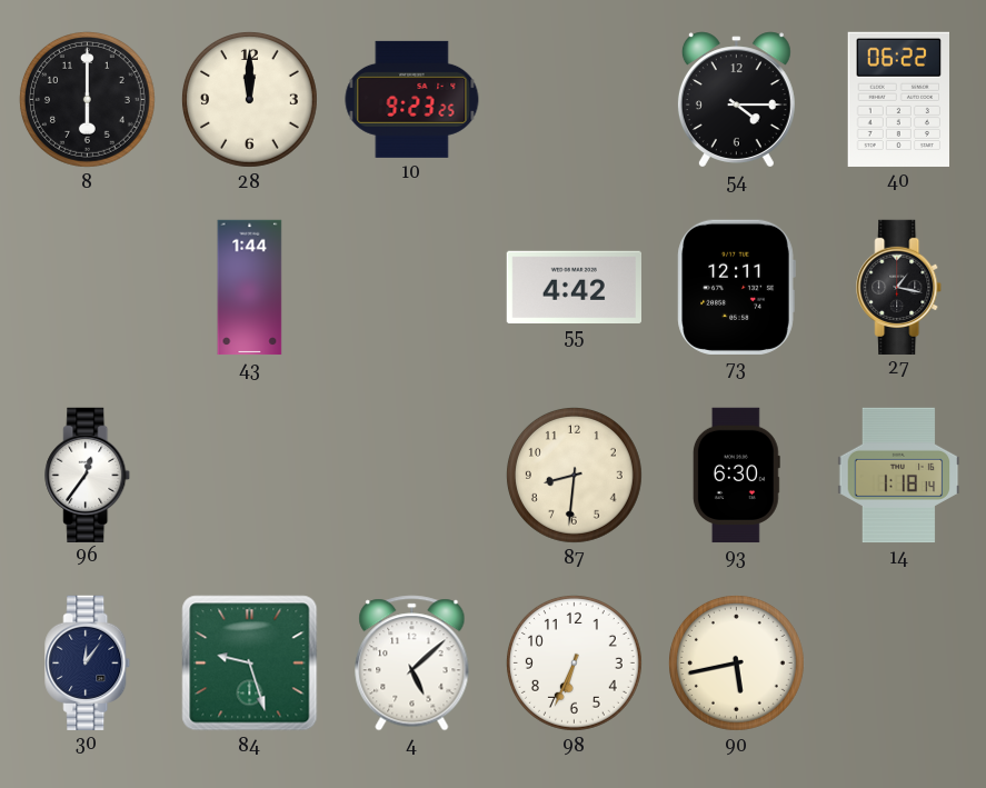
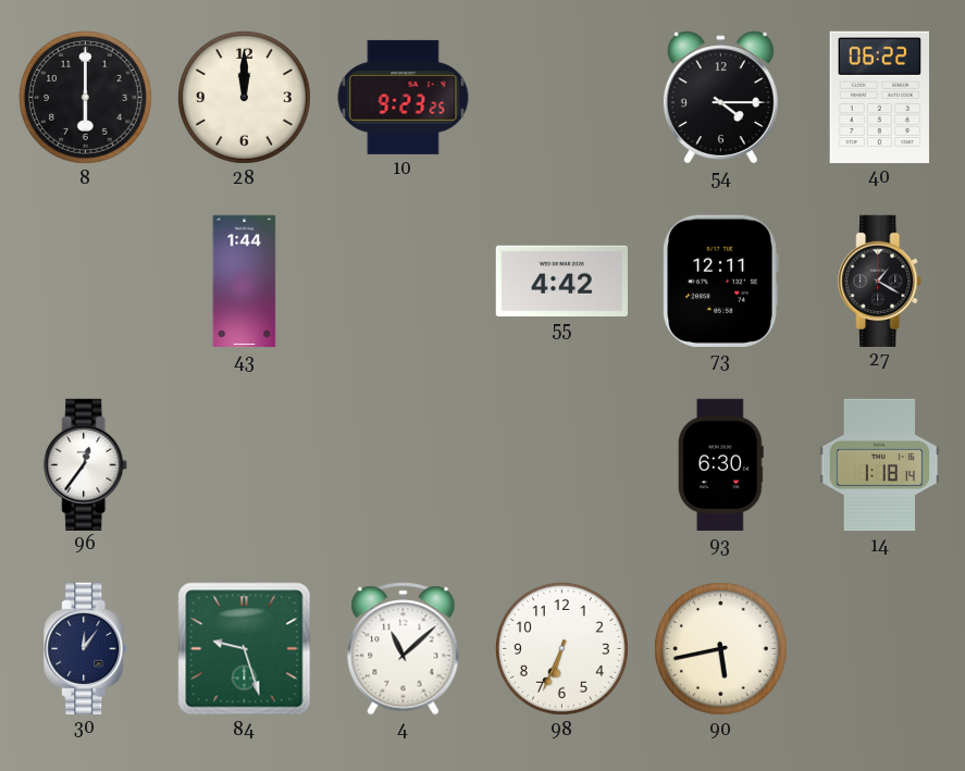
27: 1:17 -> 1:20 (880, 281)
87: 8:31 -> none (574, 475)
4: 5:08 -> 11:08 (404, 649)
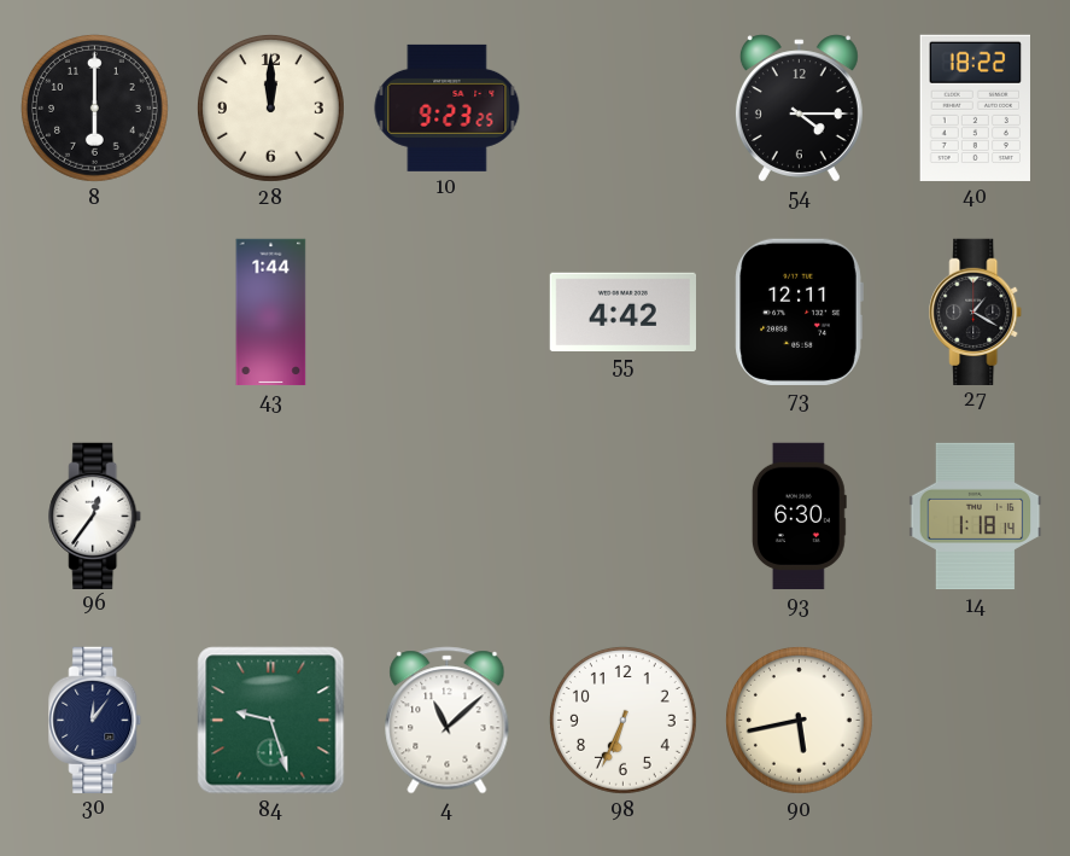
40: 06:22 -> 18:22 (975, 107)
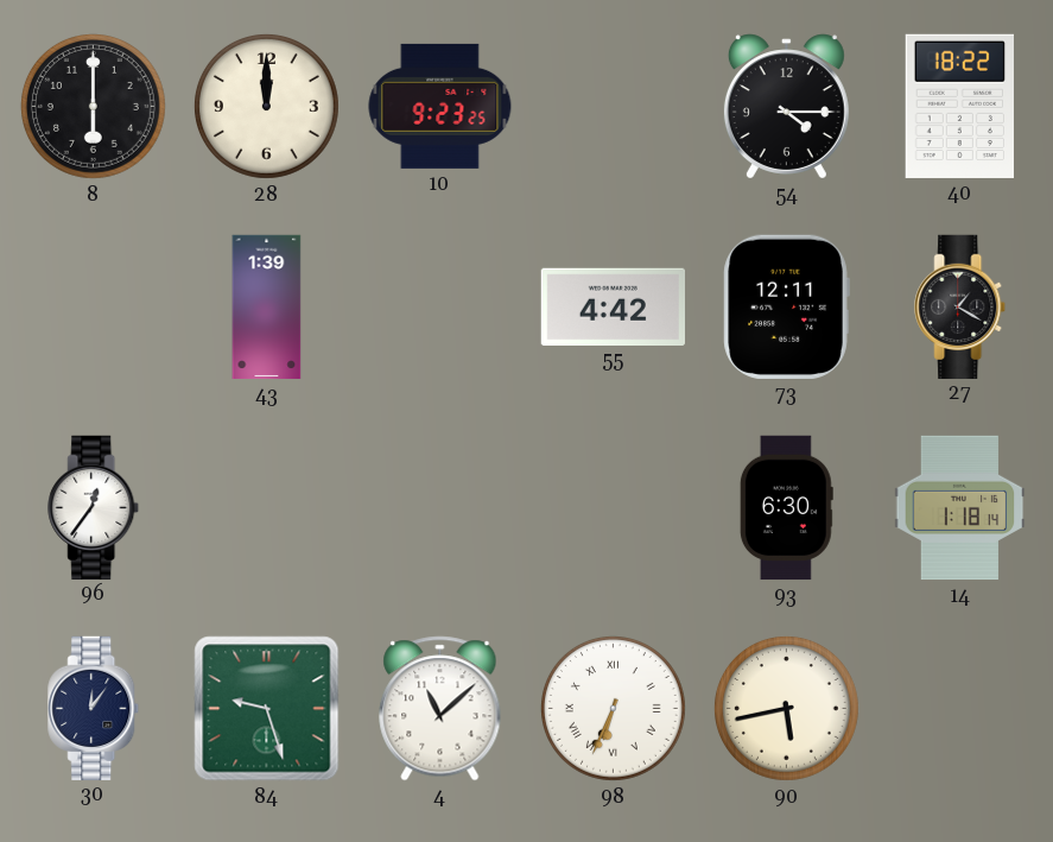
43: 1:44 -> 1:39 (267, 308)
98 numerals: Arabic -> Roman (613, 708)
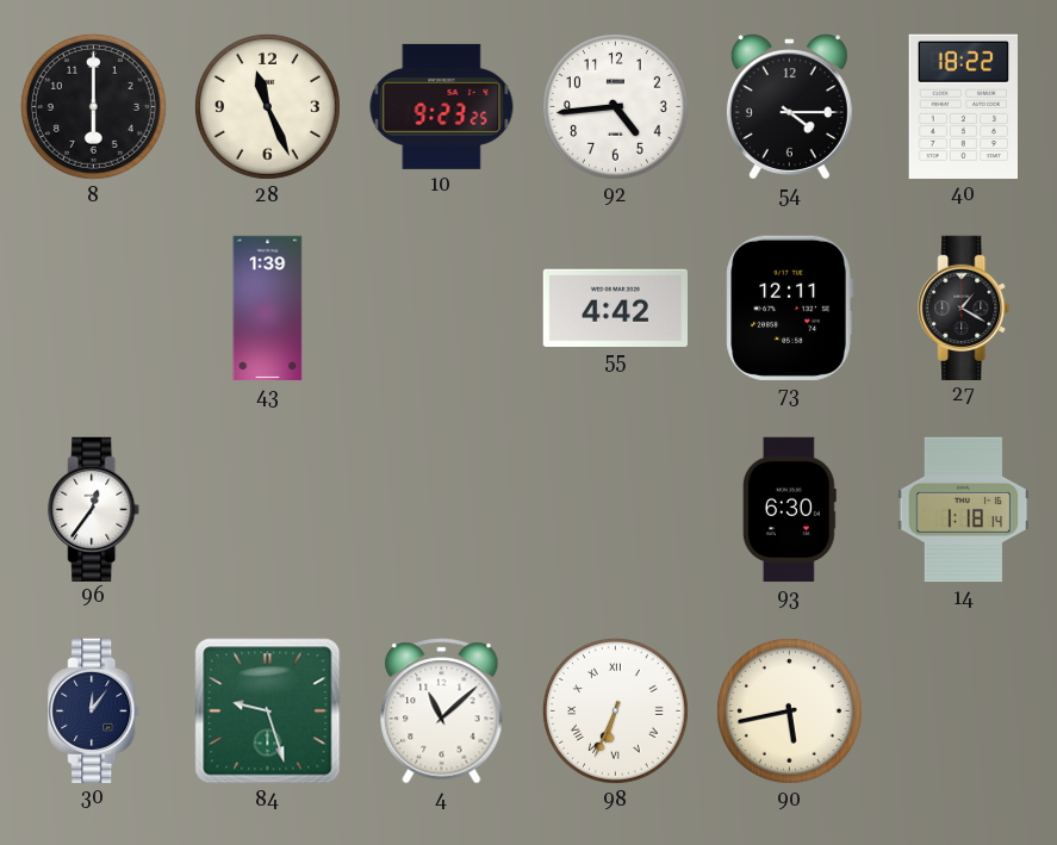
28: 12:00 -> 11:26 (267, 106)
92: none -> 4:44 (615, 106)
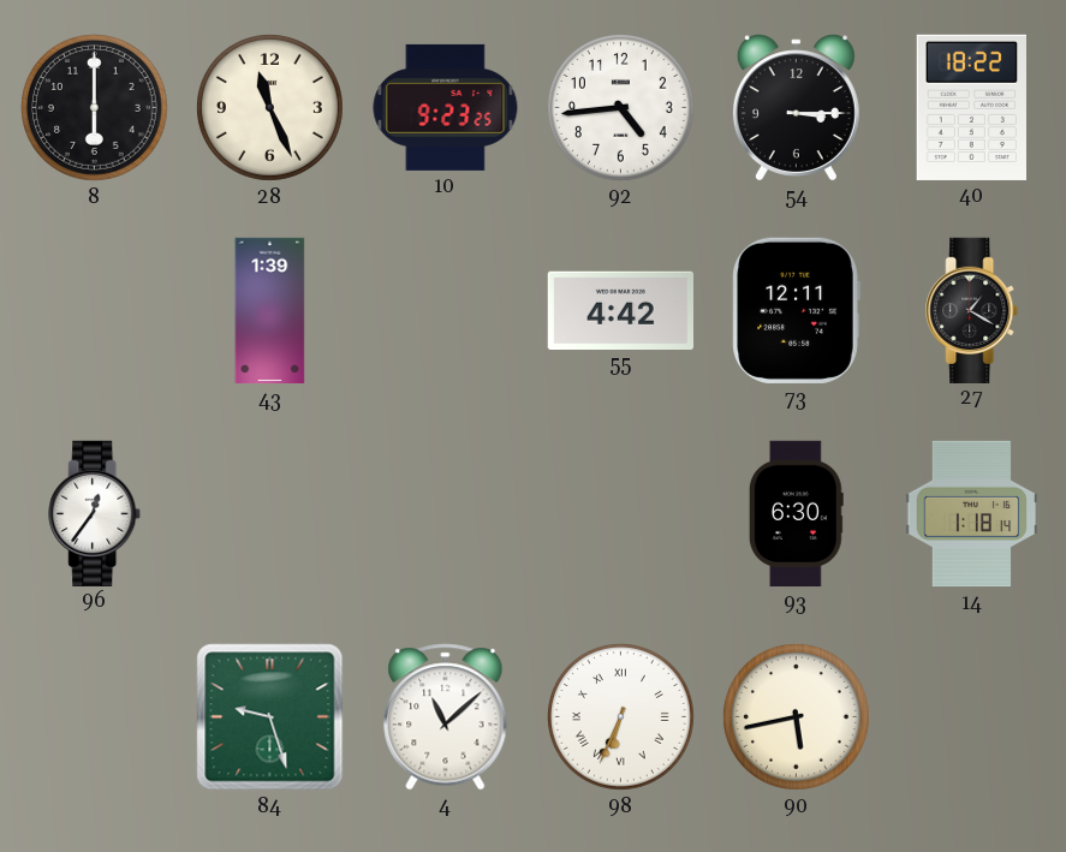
54: 4:15 -> 3:15 (796, 108)
30: 12:06 -> none (94, 710)
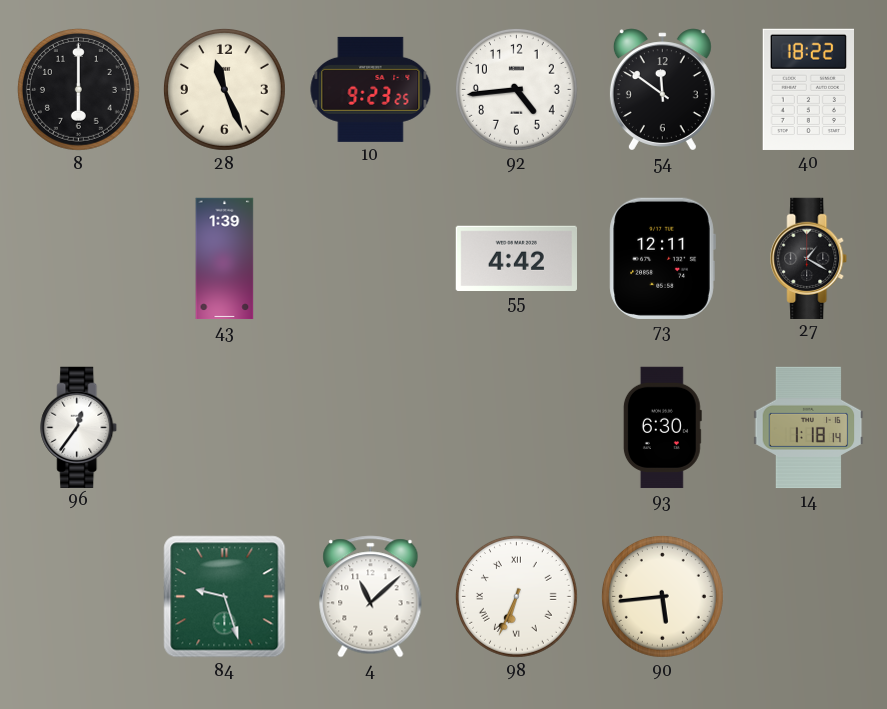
54: 3:15 -> 11:51 (662, 90)
90: 5:43 -> 5:44 (662, 596)
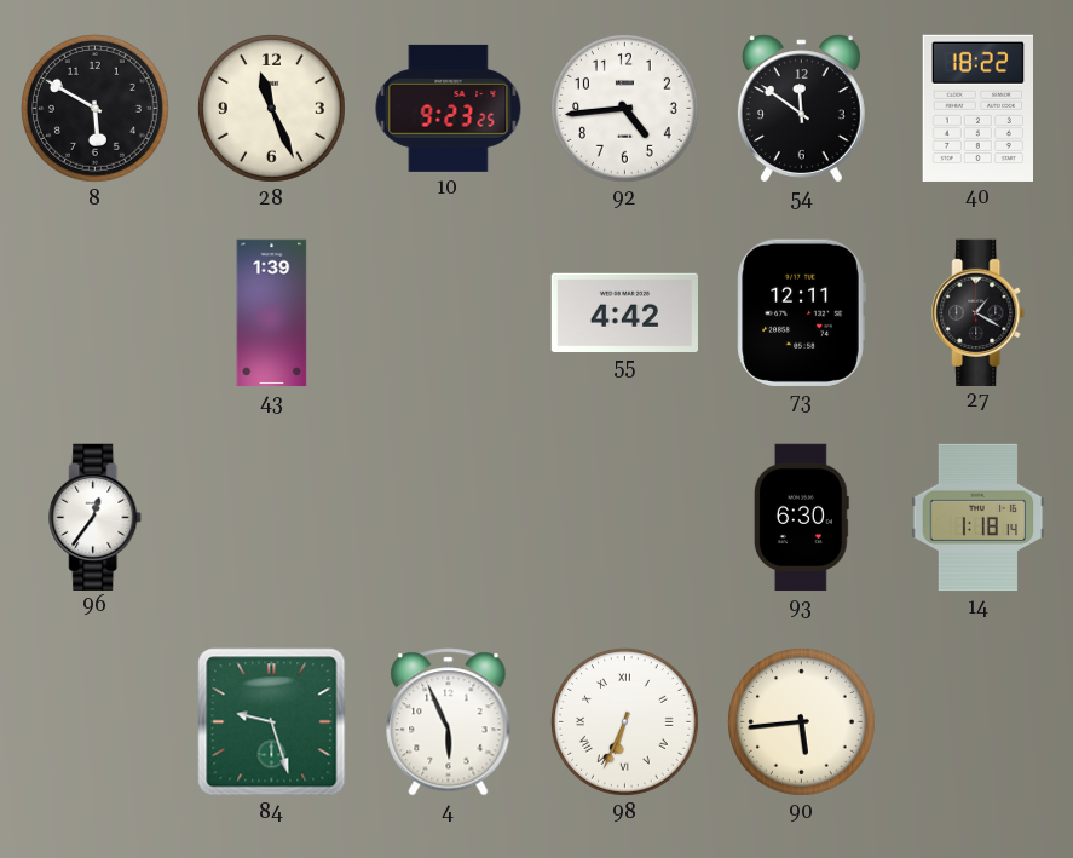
8: 6:00 -> 5:50 (94, 108)
4: 11:08 -> 5:56 (449, 722)
